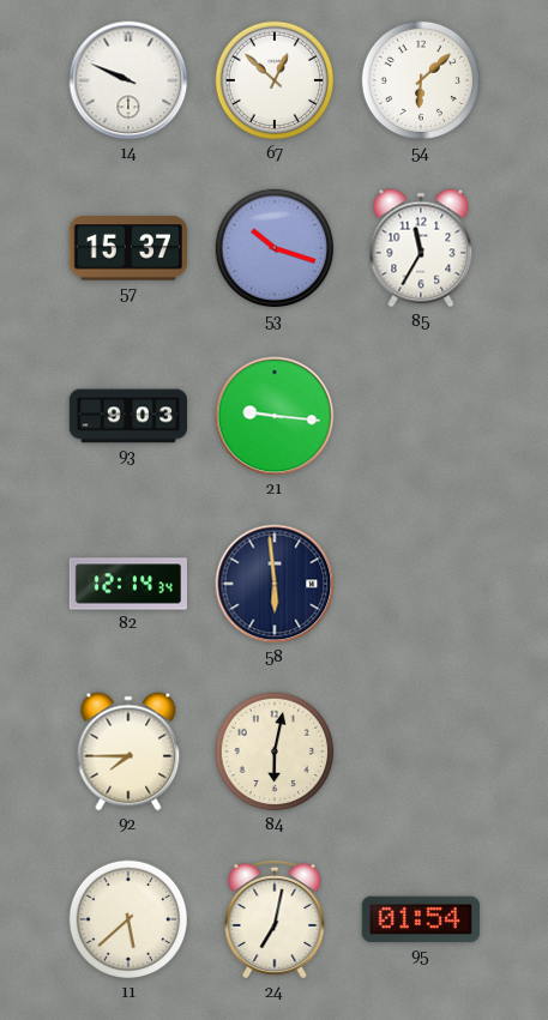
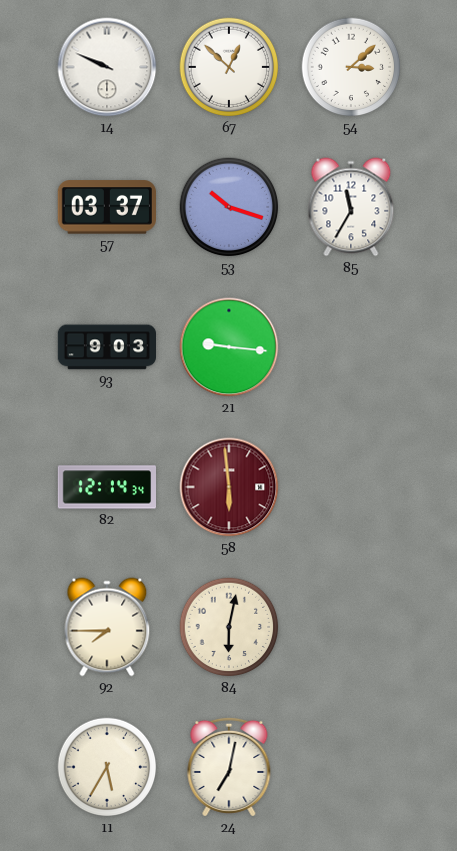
54: 6:08 -> 3:08 (351, 67)
57: 15:37 -> 03:37 (107, 207)
58 dial: navy -> burgundy (229, 487)
11: 5:38 -> 5:35 (107, 767)
95: 01:54 -> none (421, 919)
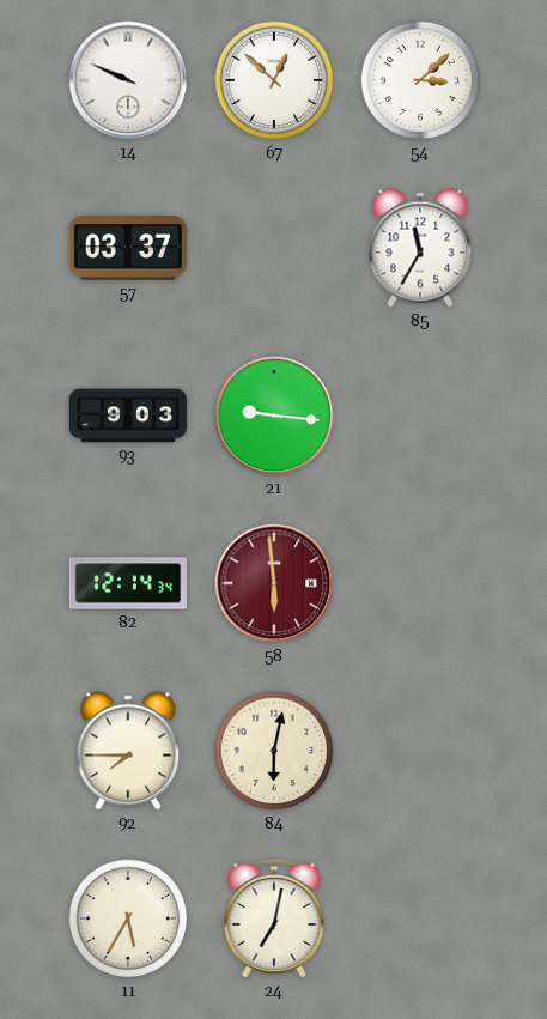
53: 10:18 -> none (229, 207)
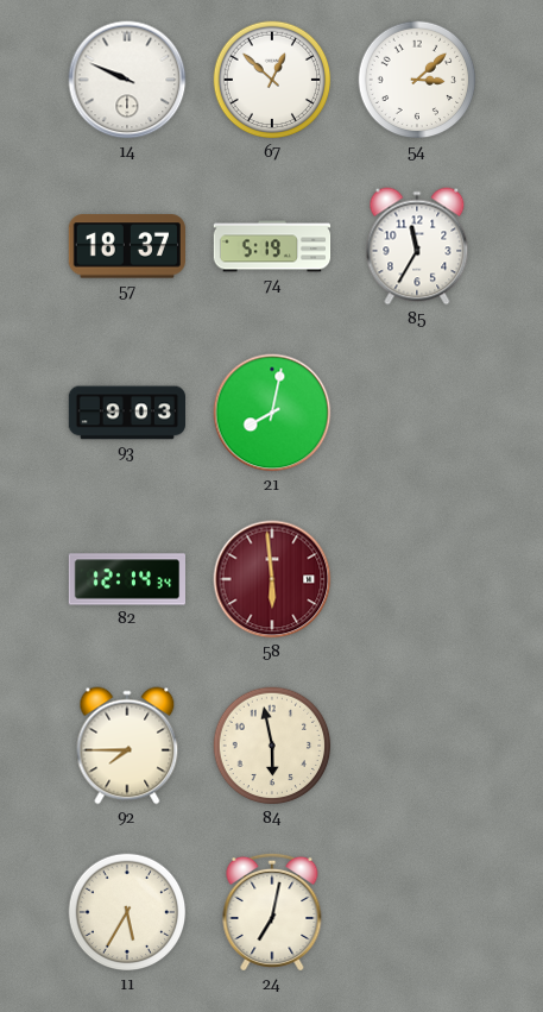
57: 03:37 -> 18:37 (127, 246)
74: none -> 5:19 (272, 246)
21: 9:16 -> 8:02 (272, 413)
84: 6:02 -> 5:58 (272, 746)
